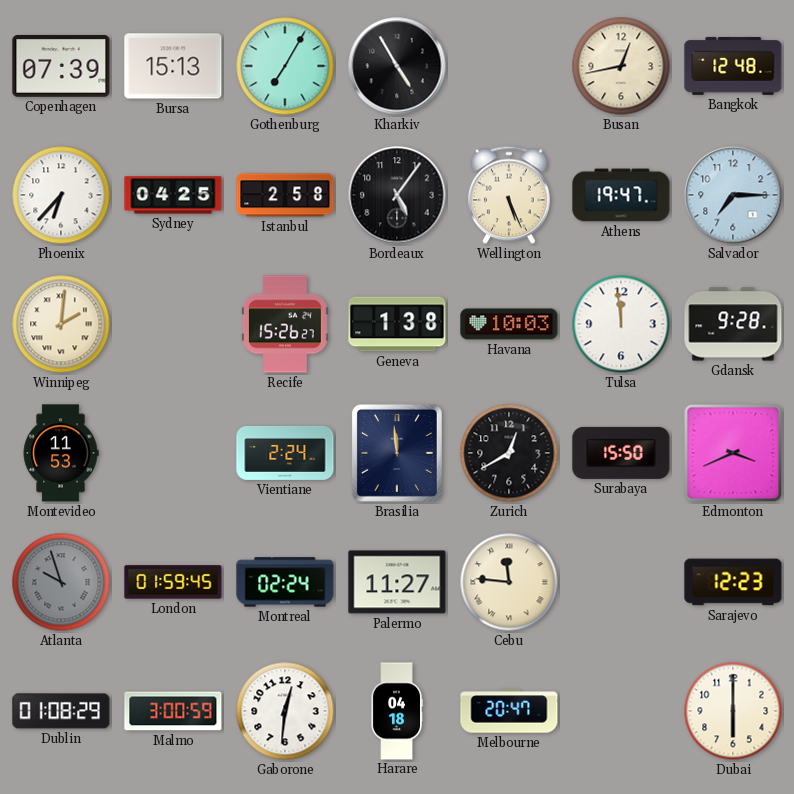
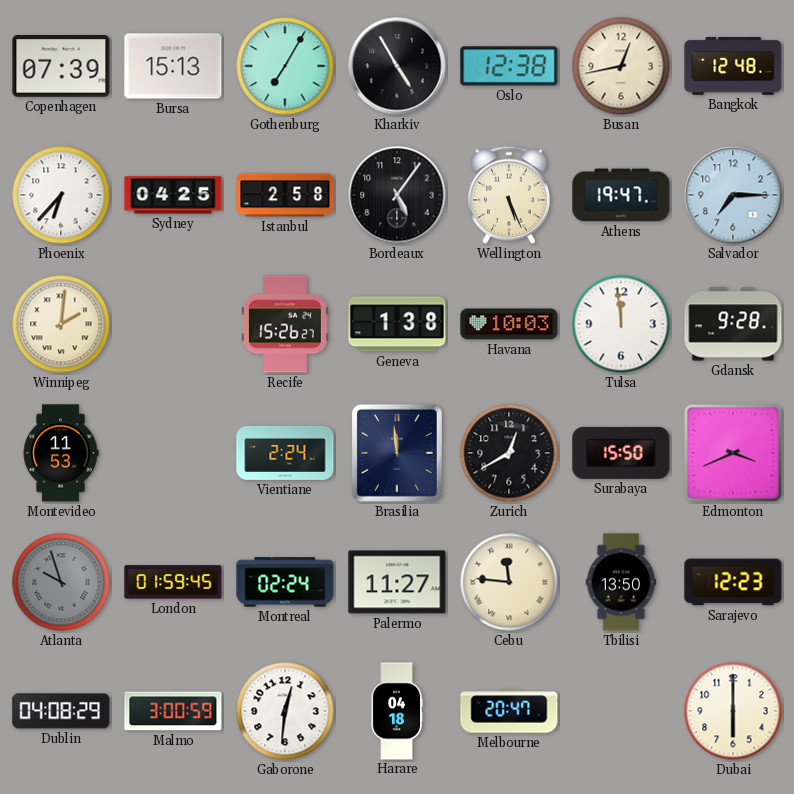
Oslo: none -> 12:38 (509, 66)
Tbilisi: none -> 13:50 (621, 582)
Dublin: 01:08 -> 04:08 (61, 711)
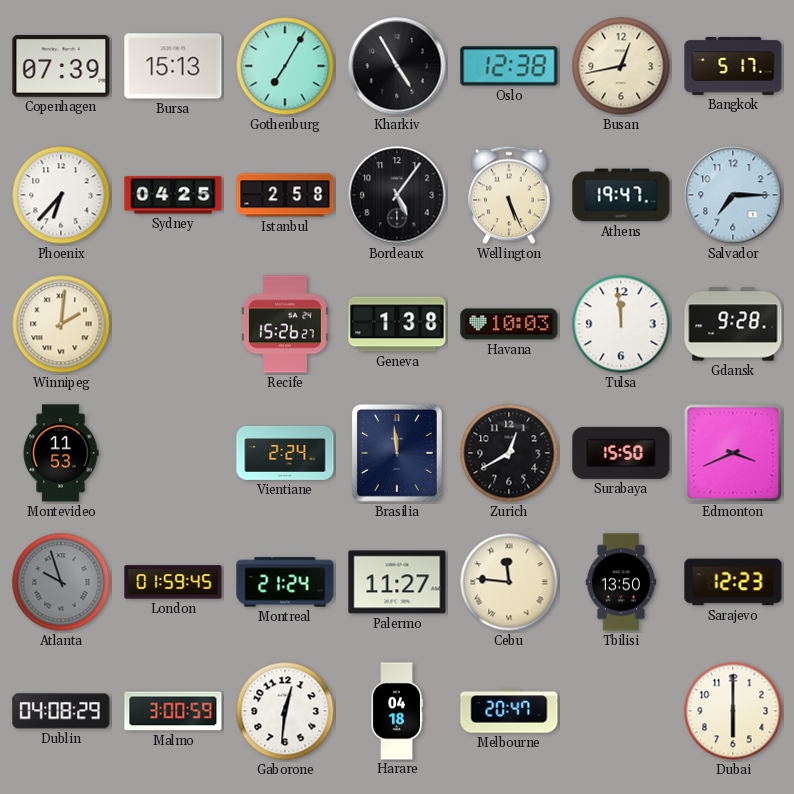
Bangkok: 12:48 -> 5:17 (733, 66)
Montreal: 02:24 -> 21:24 (285, 582)
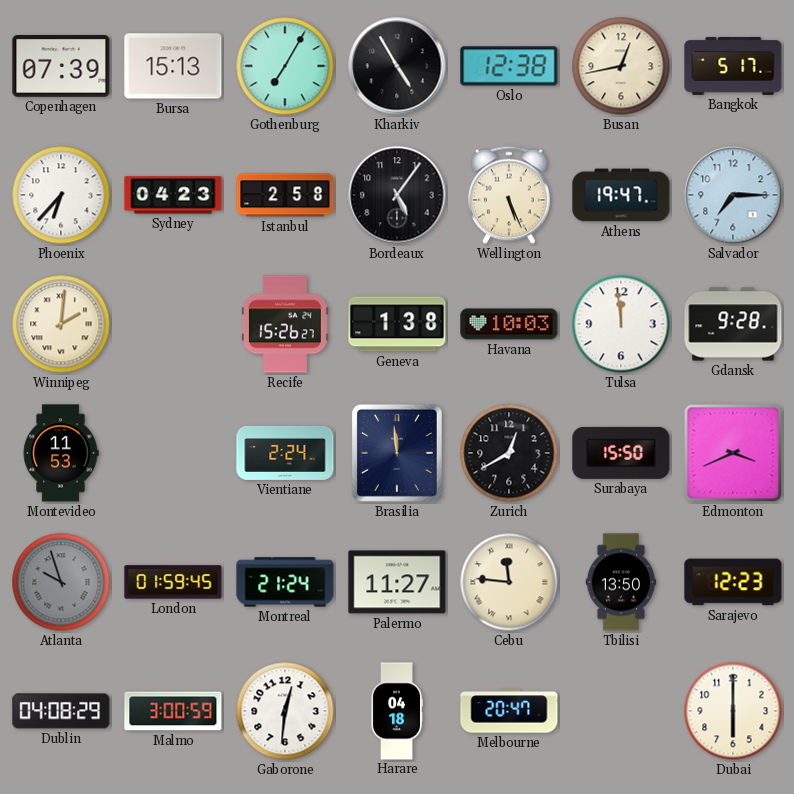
Sydney: 04:25 -> 04:23 (173, 195)
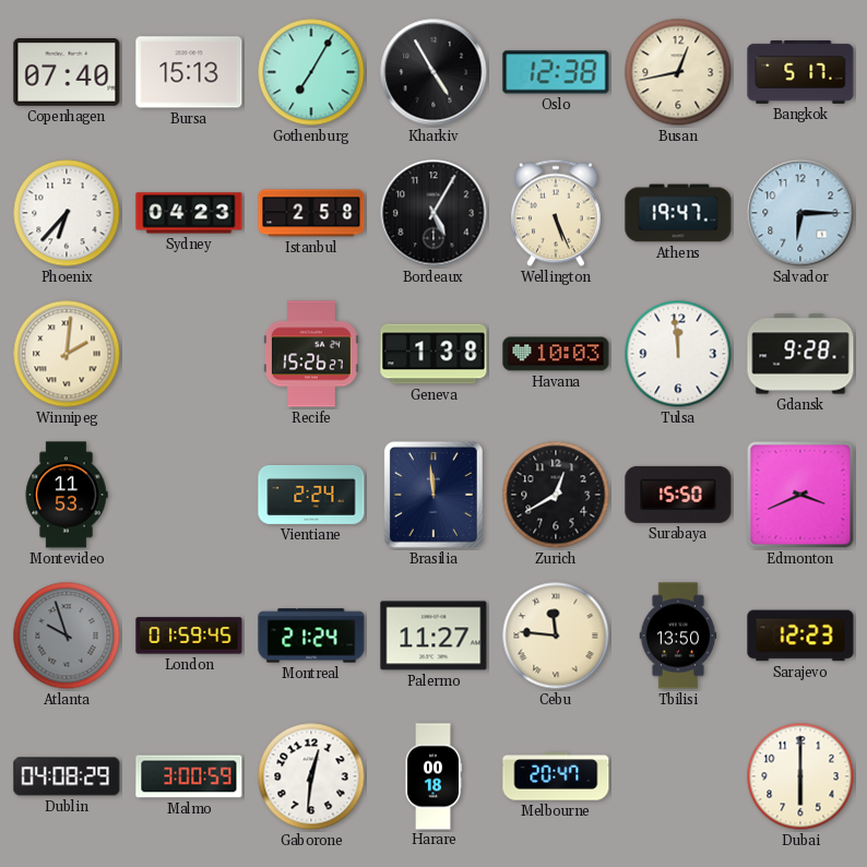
Copenhagen: 07:39 -> 07:40 (67, 72)
Bordeaux: 5:06 -> 5:05 (434, 213)
Salvador: 7:15 -> 6:15 (800, 213)
Harare: 04:18 -> 00:18 (434, 776)
